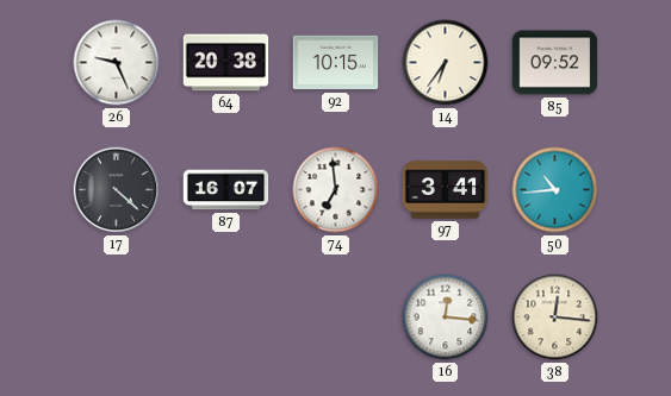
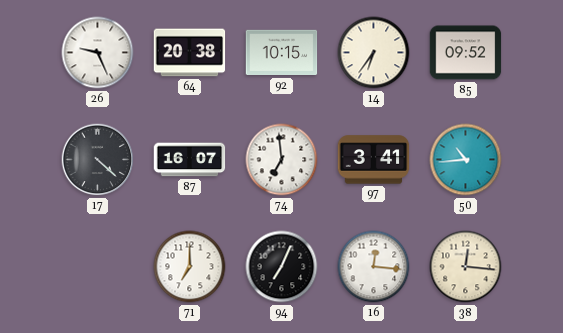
71: none -> 7:00 (190, 267)
94: none -> 7:04 (282, 267)
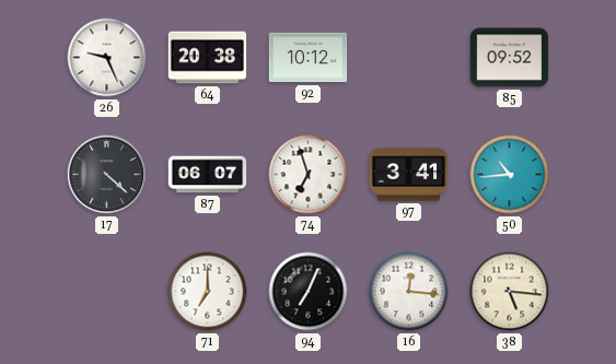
92: 10:15 -> 10:12 (309, 58)
14: 6:36 -> none (374, 53)
87: 16:07 -> 06:07 (208, 175)
74: 6:59 -> 6:57 (309, 175)
38: 12:16 -> 5:16 (510, 292)
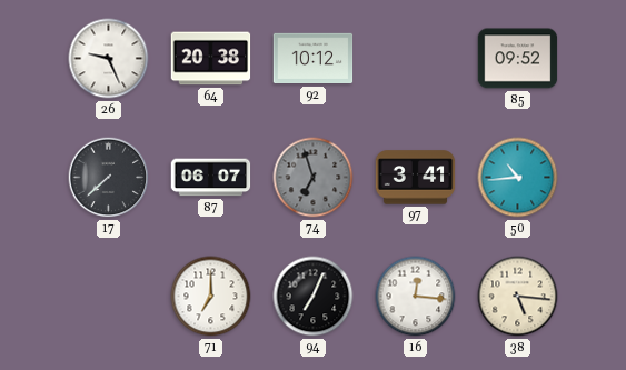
17: 4:22 -> 7:38 (109, 178)
74 dial: white -> grey (314, 178)
